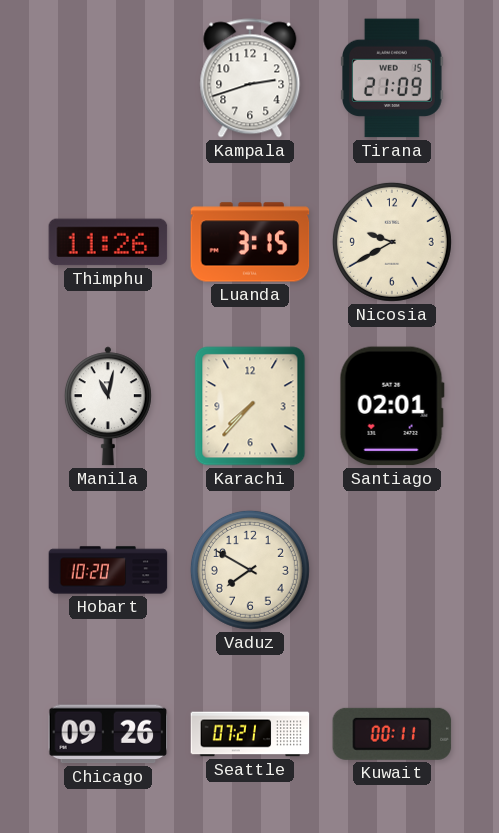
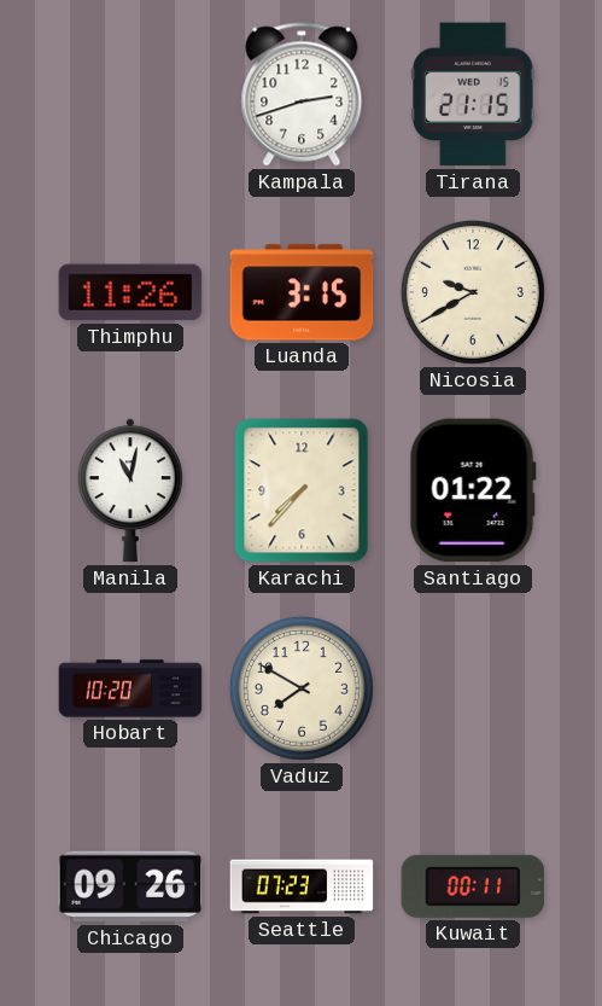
Tirana: 21:09 -> 21:15 (473, 94)
Santiago: 02:01 -> 01:22 (473, 490)
Seattle: 07:21 -> 07:23 (302, 886)
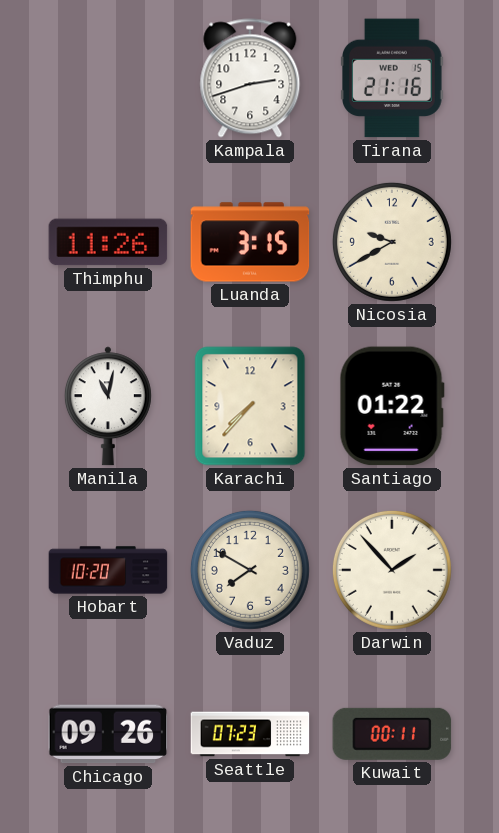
Tirana: 21:15 -> 21:16 (392, 78)
Darwin: none -> 1:53 (392, 570)
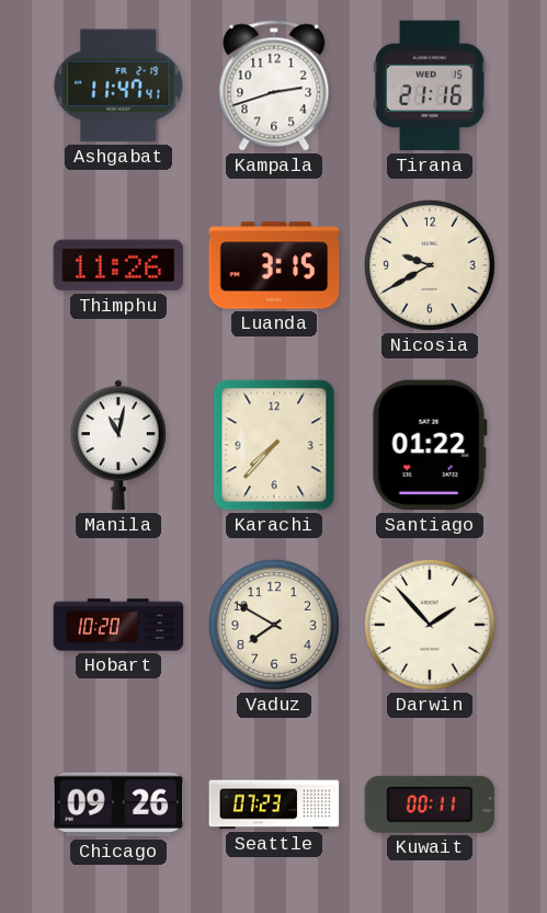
Ashgabat: none -> 11:47 (118, 85)
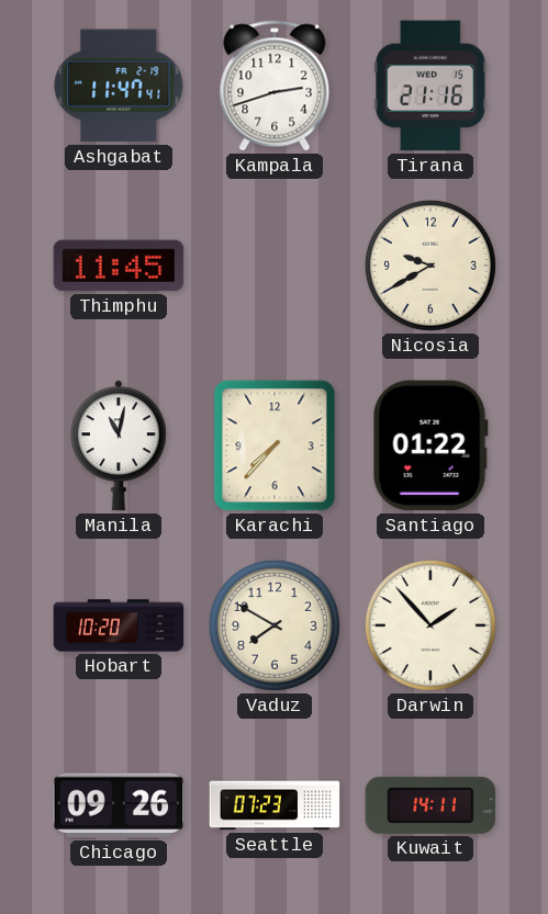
Thimphu: 11:26 -> 11:45 (119, 266)
Luanda: 3:15 -> none (274, 265)
Kuwait: 00:11 -> 14:11 (430, 805)
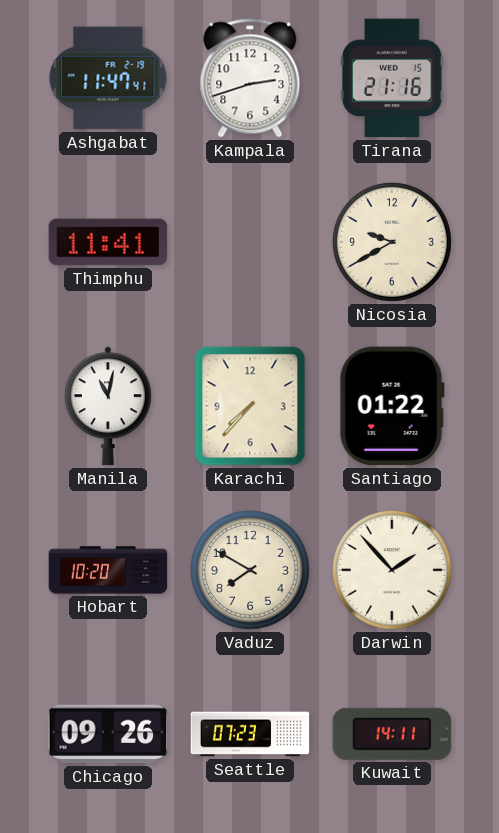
Thimphu: 11:45 -> 11:41 (108, 242)
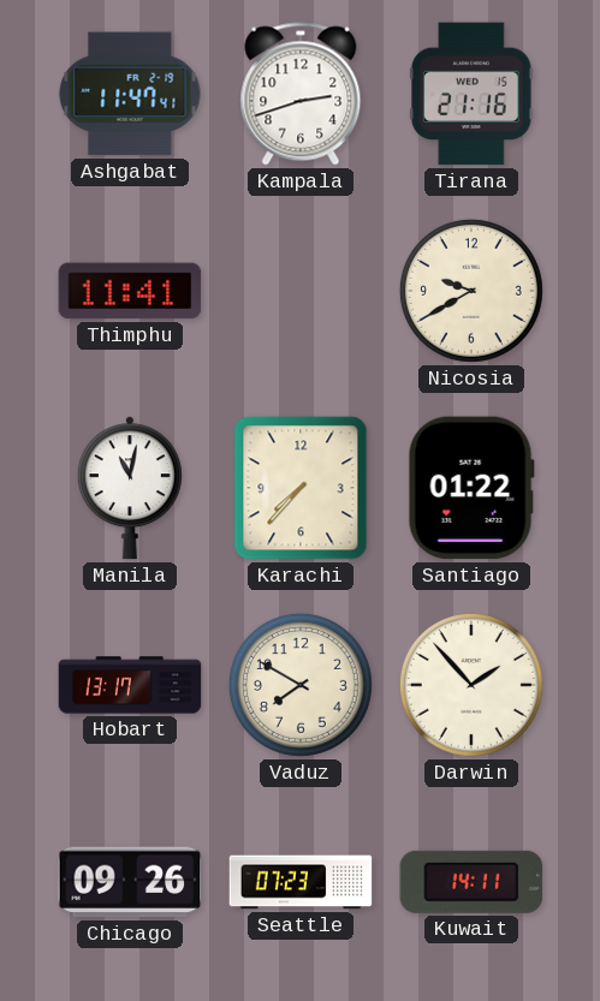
Hobart: 10:20 -> 13:17 (130, 685)
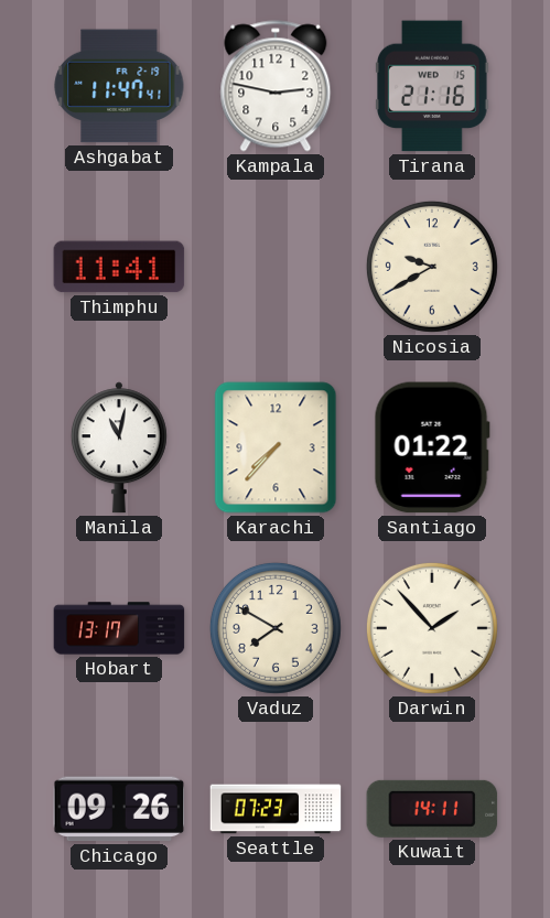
Kampala: 2:42 -> 2:47 (276, 86)
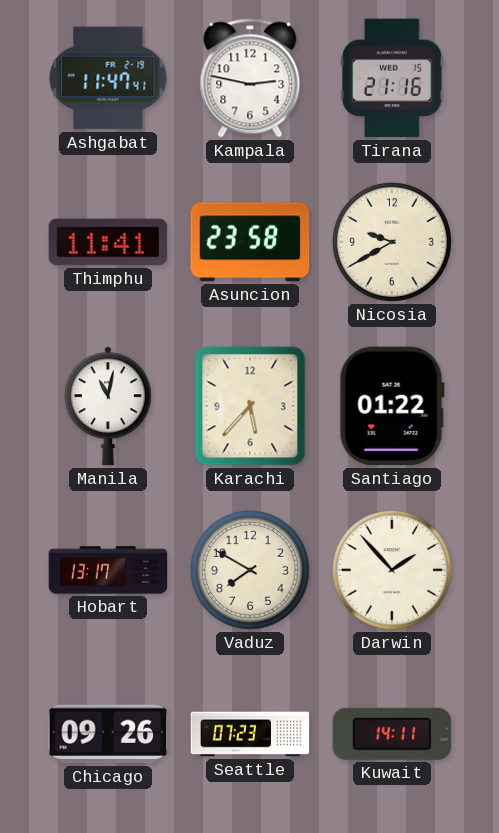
Asuncion: none -> 23:58 (250, 242)
Karachi: 7:37 -> 5:37 (250, 406)
